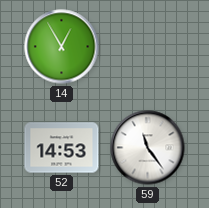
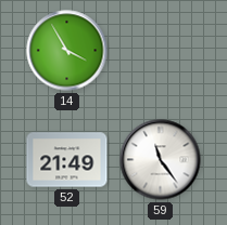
14: 12:55 -> 3:55 (67, 51)
52: 14:53 -> 21:49 (67, 160)
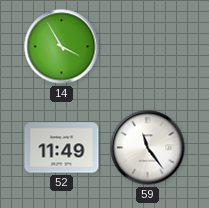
52: 21:49 -> 11:49 (62, 148)
